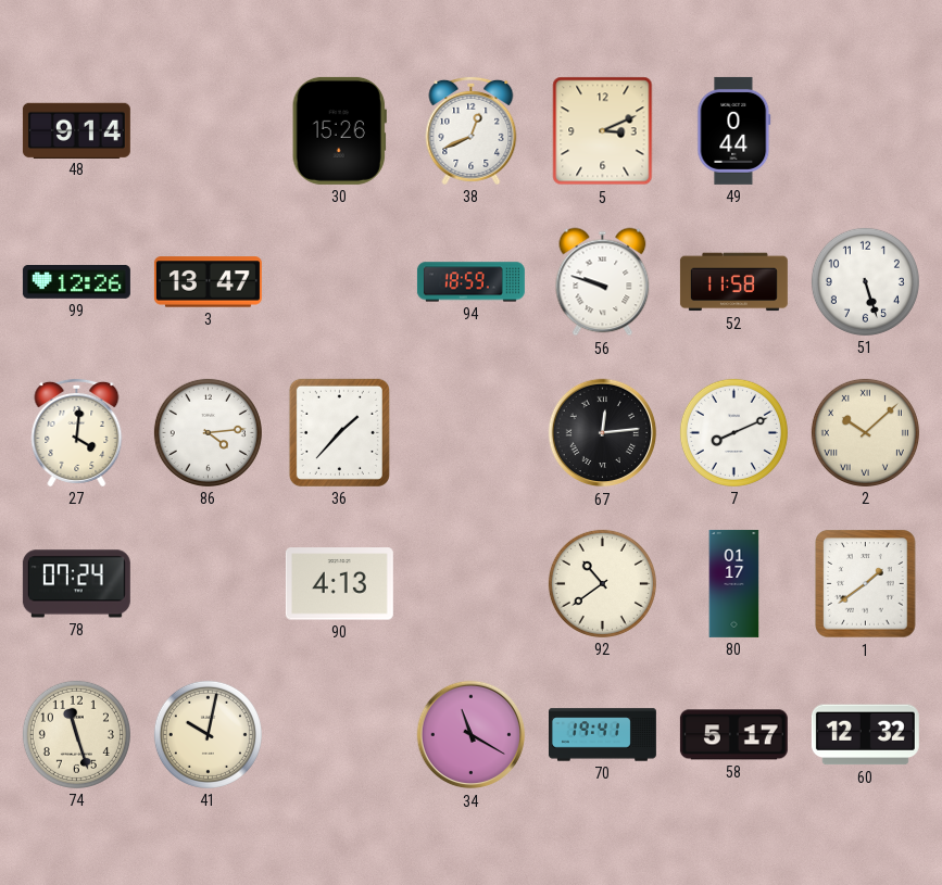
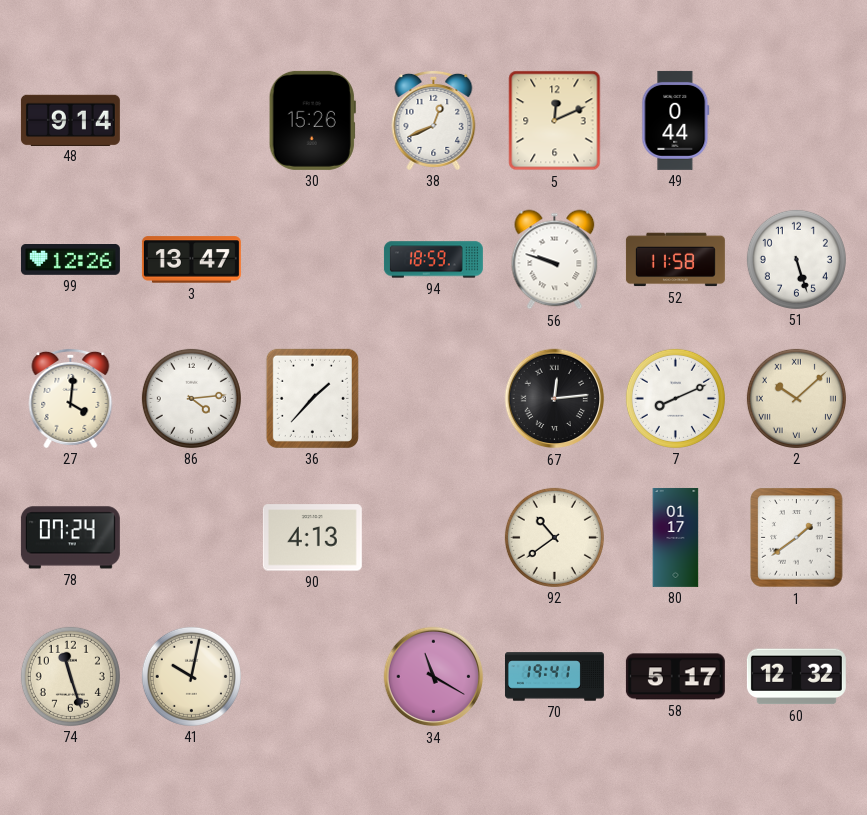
5: 3:11 -> 12:11 (555, 121)
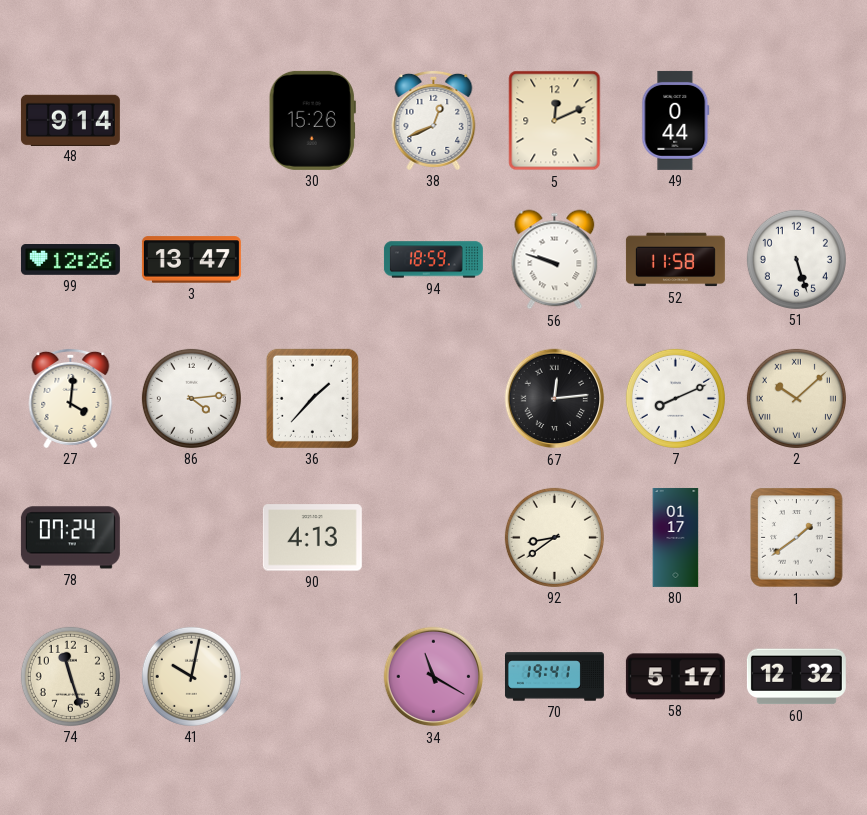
92: 10:39 -> 8:39 (554, 537)
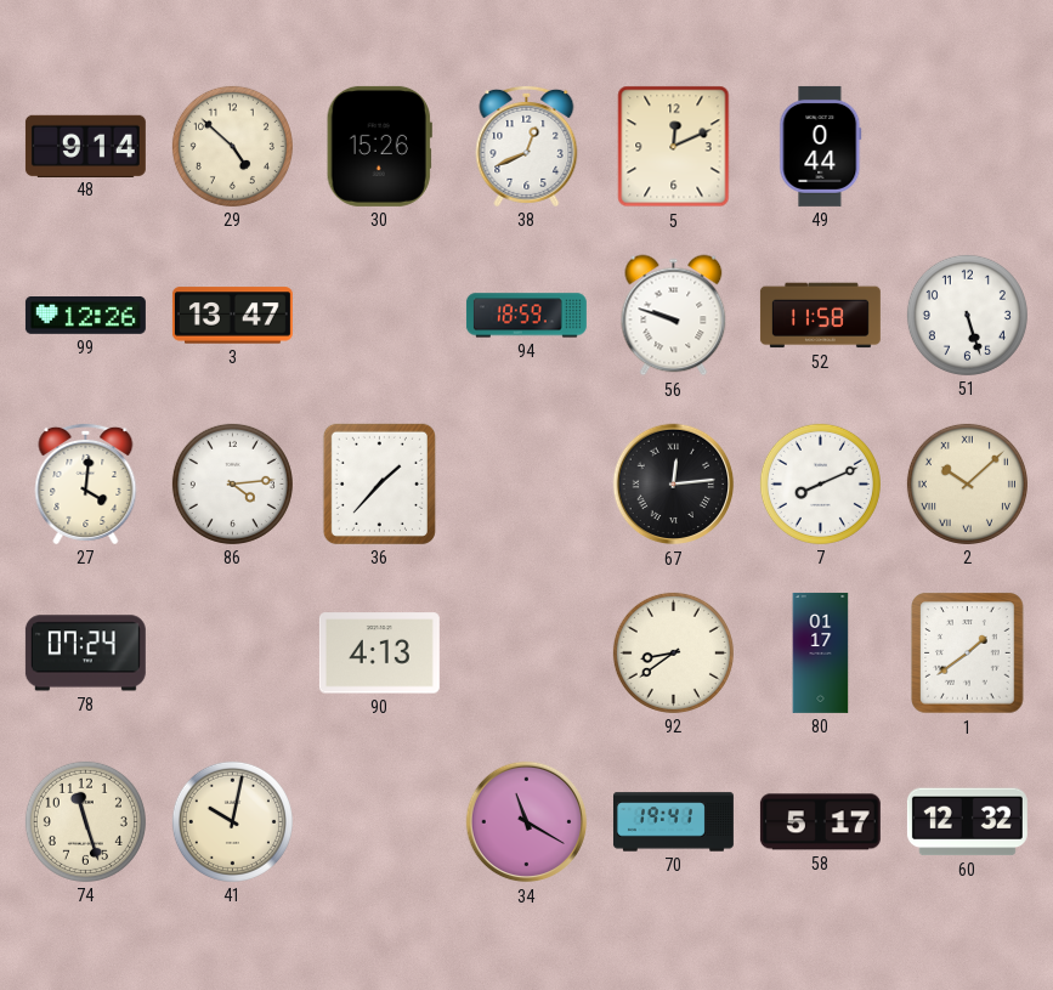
29: none -> 4:52 (232, 146)
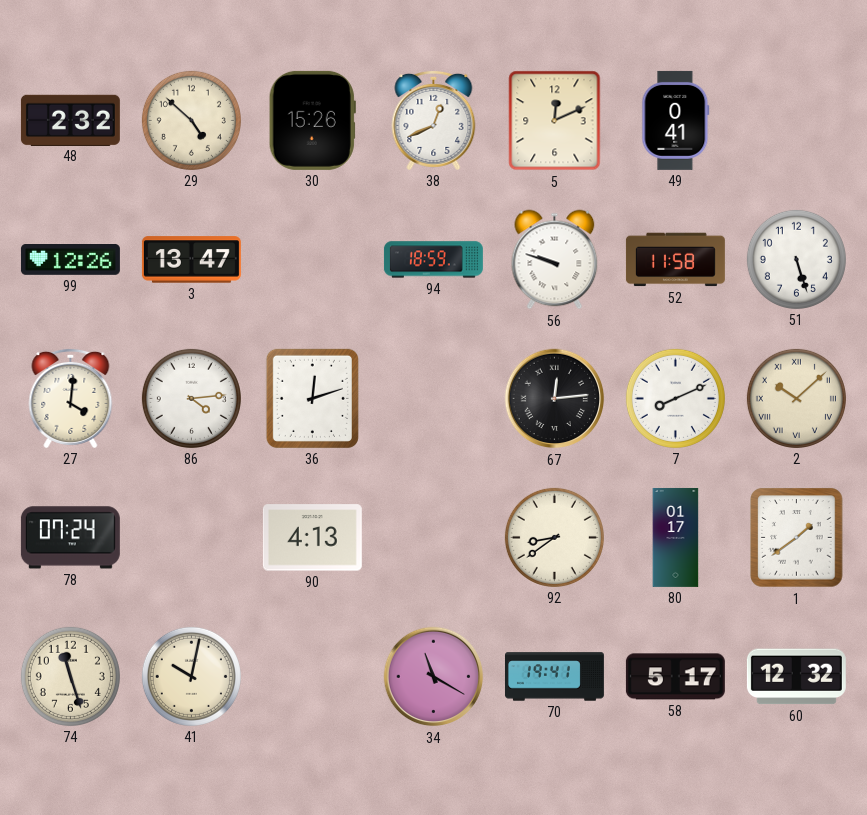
48: 9:14 -> 2:32 (70, 120)
49: 0:44 -> 0:41 (676, 120)
36: 1:37 -> 12:12 (312, 398)
